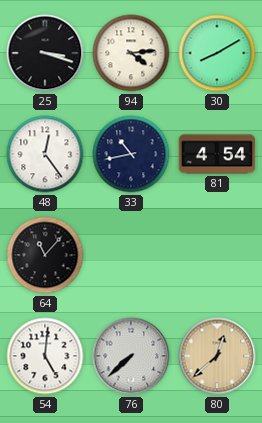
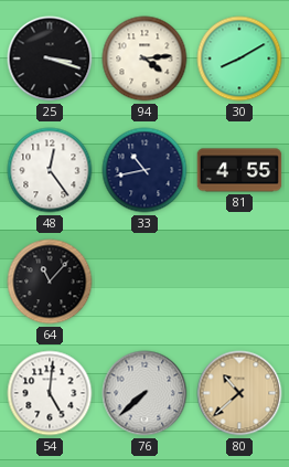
81: 4:54 -> 4:55 (239, 170)
80: 12:38 -> 10:38 (239, 393)
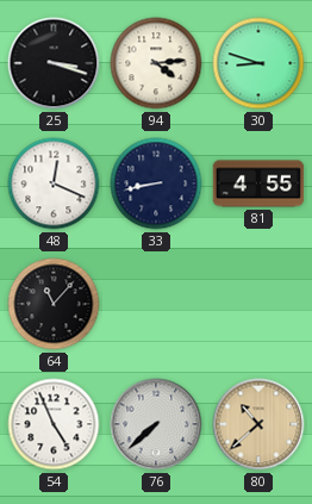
30: 8:10 -> 8:48 (258, 63)
48: 12:24 -> 12:19 (54, 183)
33: 10:43 -> 8:43 (156, 183)
54: 5:01 -> 4:56 (54, 424)
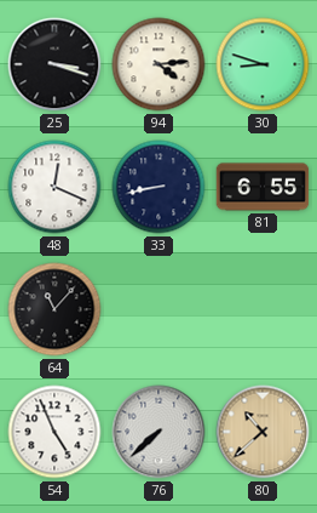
81: 4:55 -> 6:55 (263, 187)
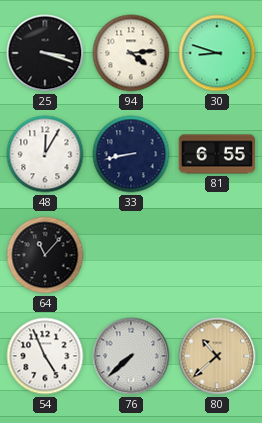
48: 12:19 -> 12:05 (45, 154)
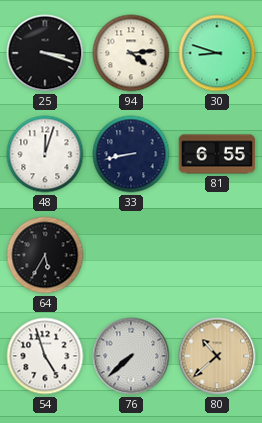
48: 12:05 -> 12:03 (45, 154)
64: 11:07 -> 5:35 (45, 255)
54: 4:56 -> 4:57 (45, 356)
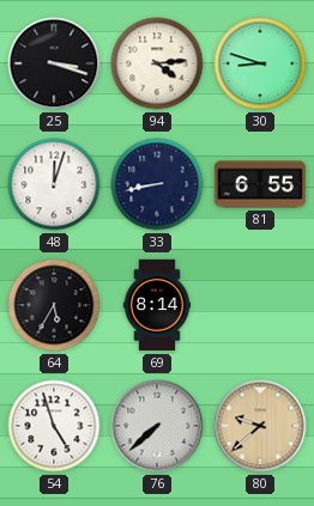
69: none -> 8:14 (157, 305)
80: 10:38 -> 9:38 (260, 426)
